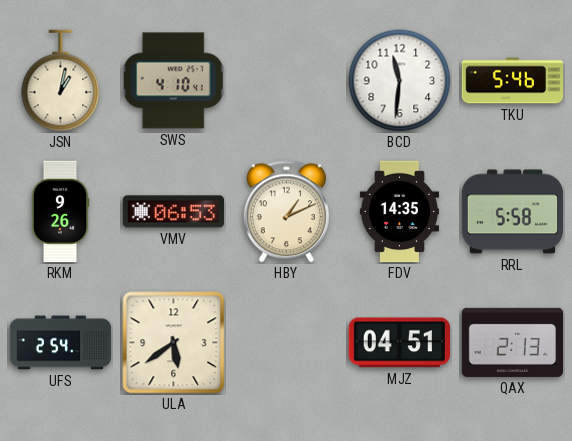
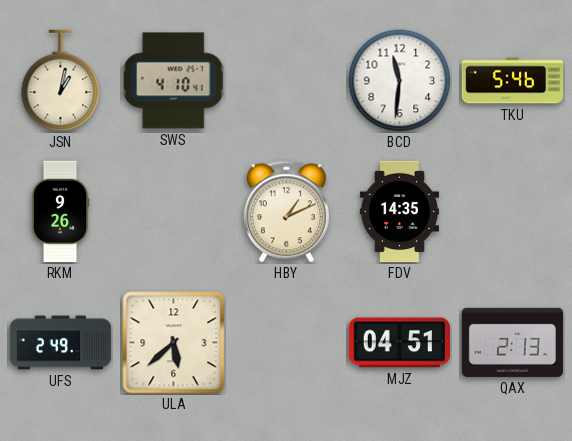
VMV: 06:53 -> none (174, 212)
RRL: 5:58 -> none (513, 212)
UFS: 2:54 -> 2:49 (61, 343)
ULA: 5:39 -> 5:38 (174, 343)
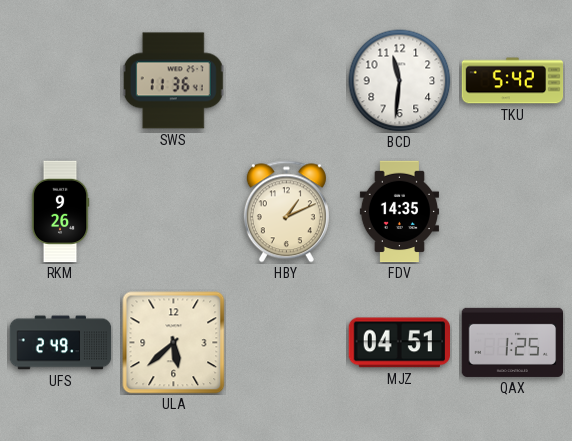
JSN: 1:02 -> none (61, 81)
SWS: 4:10 -> 11:36 (173, 81)
TKU: 5:46 -> 5:42 (513, 81)
QAX: 2:13 -> 1:25 (513, 342)
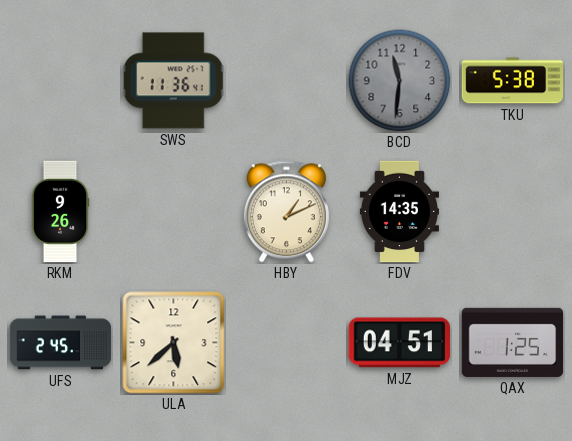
BCD dial: white -> grey (400, 81)
TKU: 5:42 -> 5:38 (513, 81)
UFS: 2:49 -> 2:45 (61, 343)
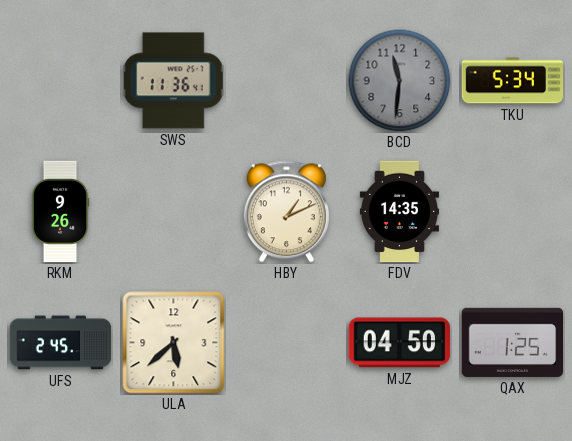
TKU: 5:38 -> 5:34 (513, 81)
MJZ: 04:51 -> 04:50 (399, 343)
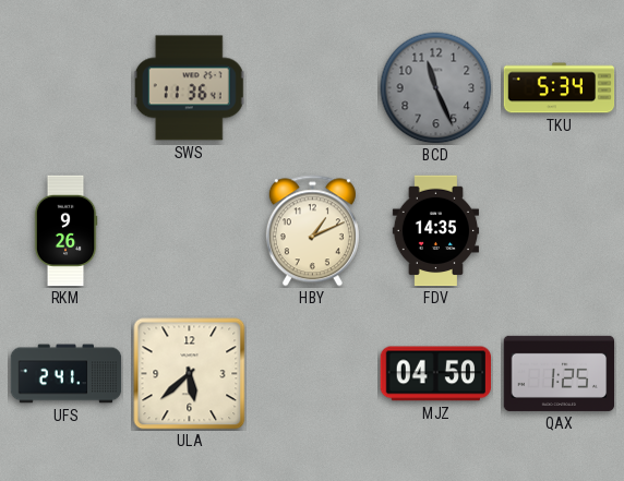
BCD: 11:31 -> 11:26 (436, 88)
UFS: 2:45 -> 2:41 (67, 374)
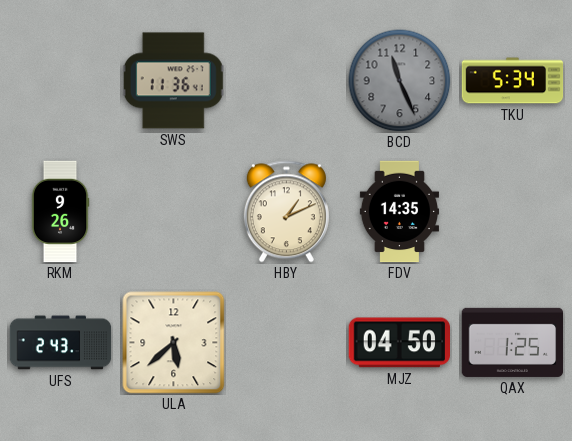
UFS: 2:41 -> 2:43 (61, 343)
